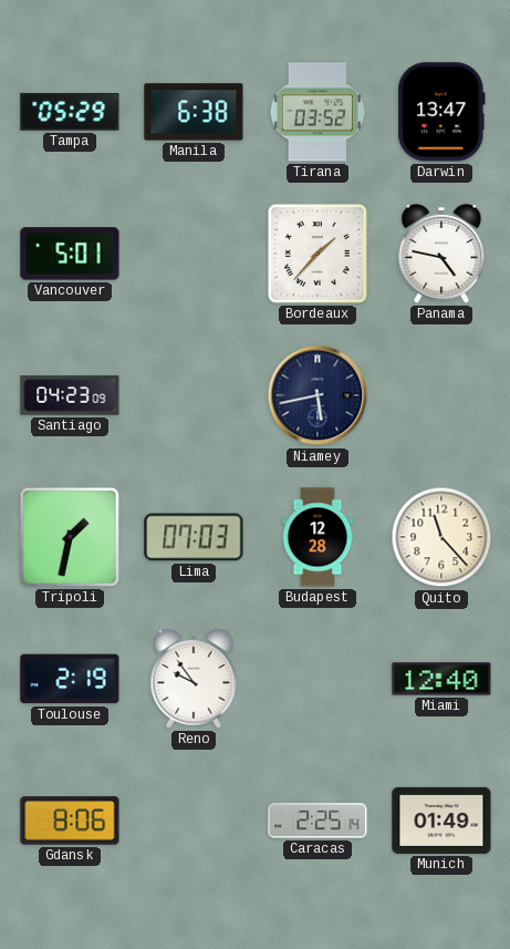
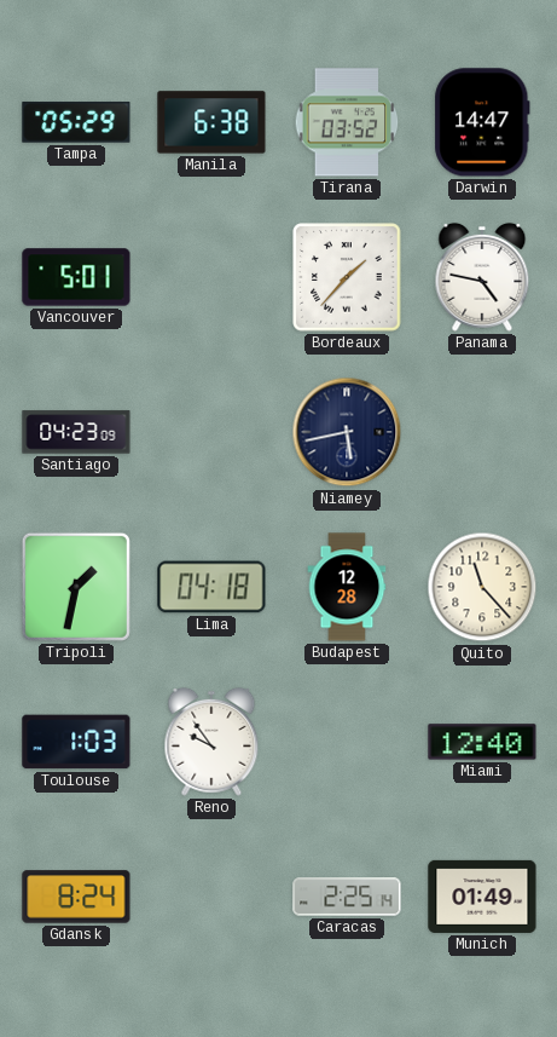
Darwin: 13:47 -> 14:47 (482, 122)
Lima: 07:03 -> 04:18 (211, 587)
Toulouse: 2:19 -> 1:03 (76, 742)
Gdansk: 8:06 -> 8:24 (76, 897)
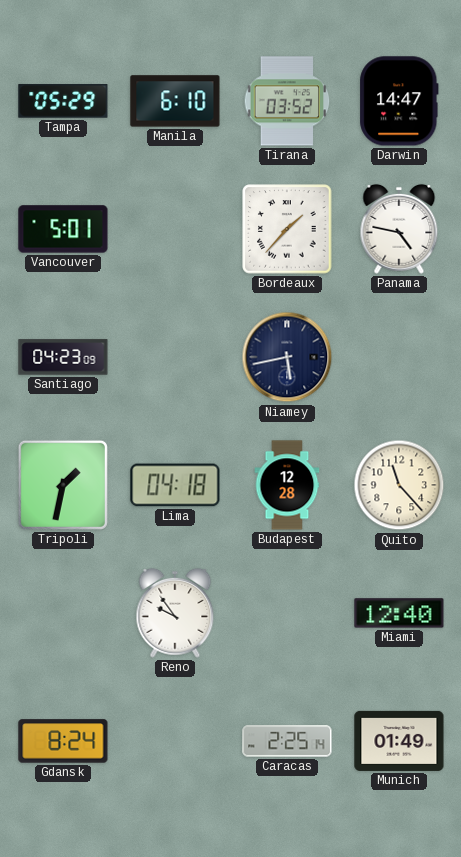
Manila: 6:38 -> 6:10 (175, 101)
Toulouse: 1:03 -> none (76, 742)
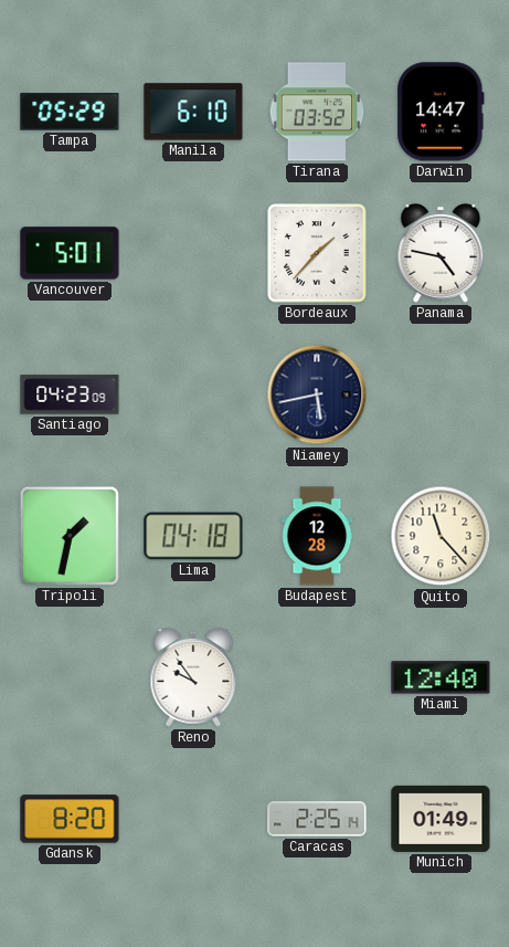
Gdansk: 8:24 -> 8:20 (70, 819)
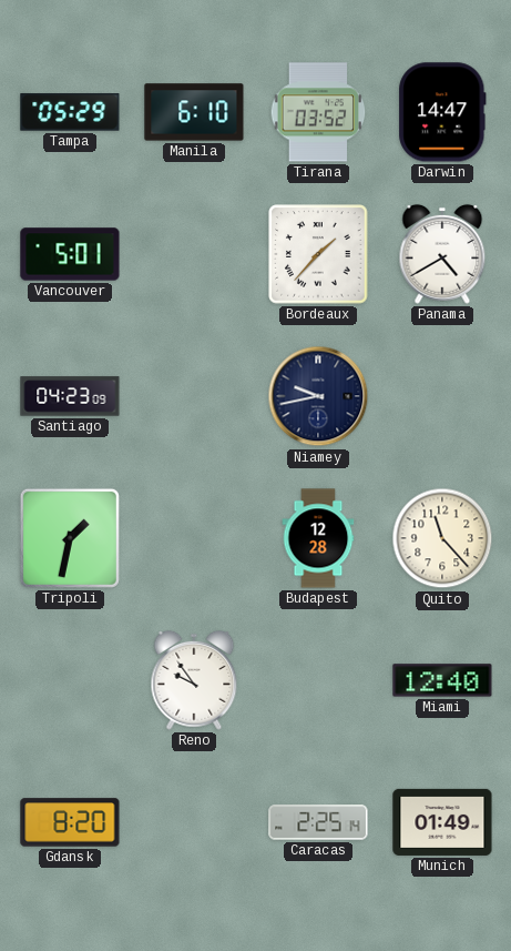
Panama: 4:47 -> 4:40 (442, 254)
Niamey: 5:43 -> 9:43 (318, 396)
Lima: 04:18 -> none (193, 536)
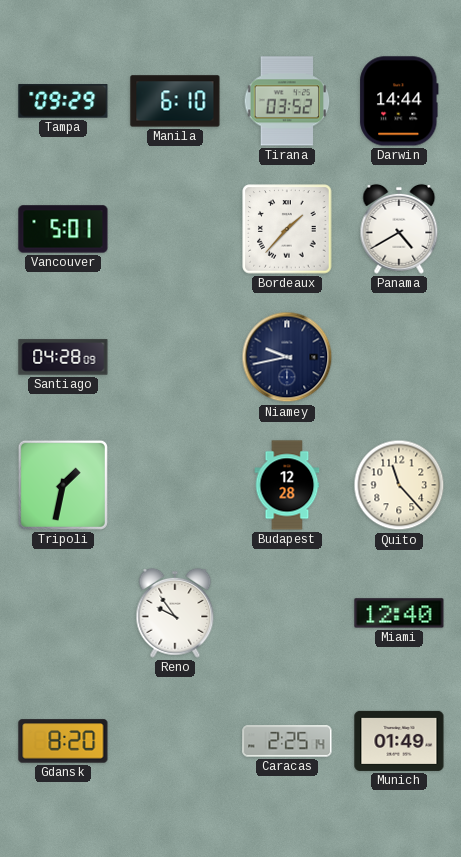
Tampa: 05:29 -> 09:29 (63, 101)
Darwin: 14:47 -> 14:44 (399, 101)
Santiago: 04:23 -> 04:28 (63, 357)
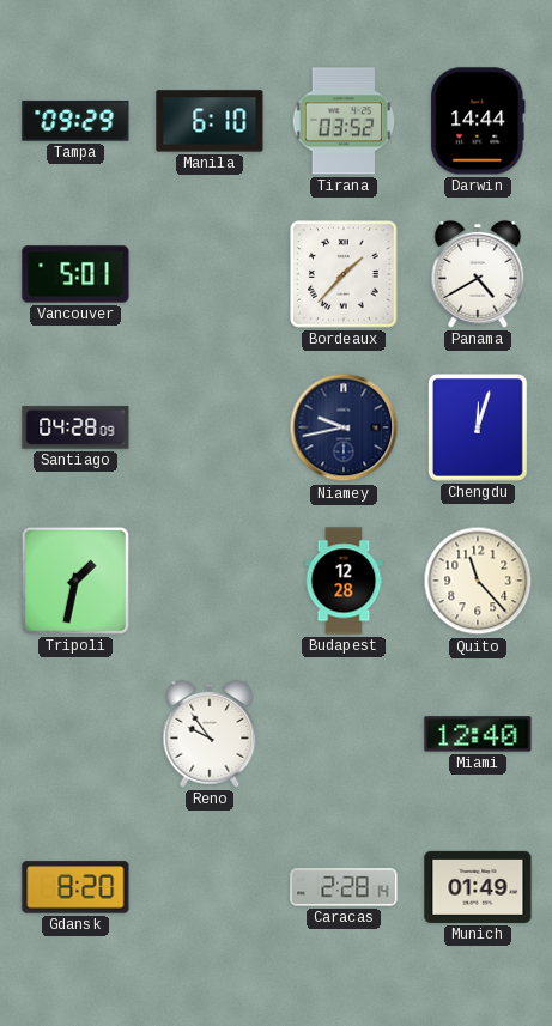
Chengdu: none -> 12:03 (479, 429)
Caracas: 2:25 -> 2:28 (344, 887)
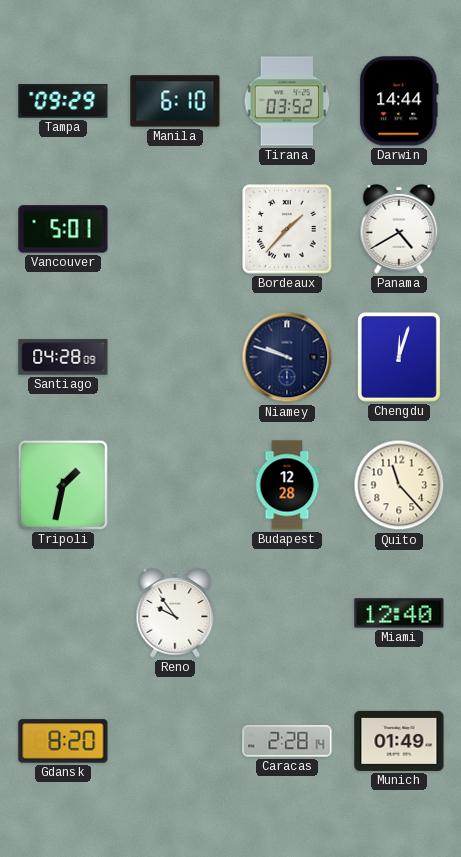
Niamey: 9:43 -> 9:48 (287, 357)
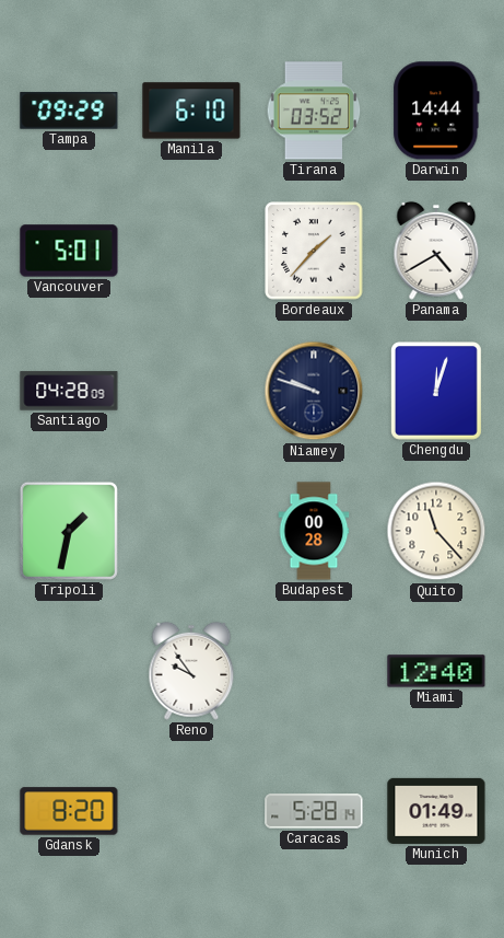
Budapest: 12:28 -> 00:28 (314, 531)
Caracas: 2:28 -> 5:28 (314, 811)
